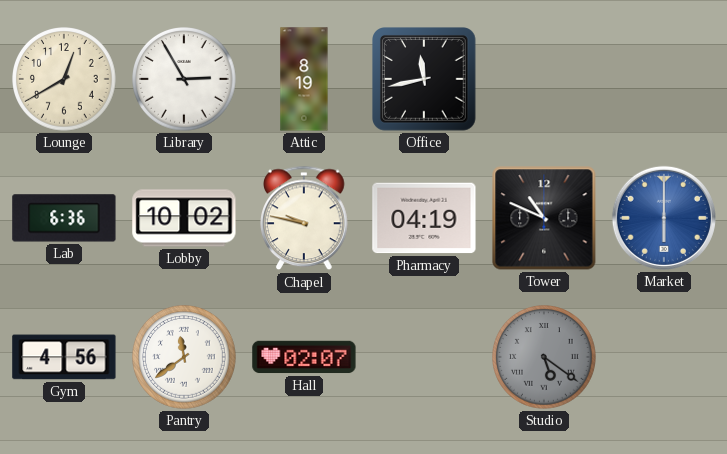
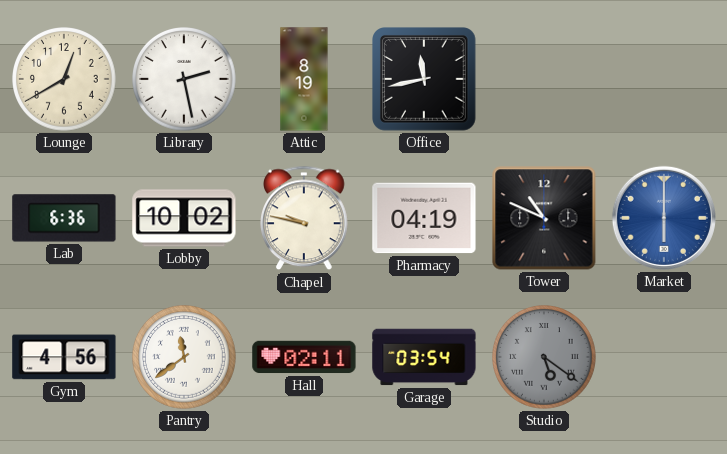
Library: 2:55 -> 2:28 (185, 80)
Hall: 02:07 -> 02:11 (304, 357)
Garage: none -> 03:54 (424, 357)
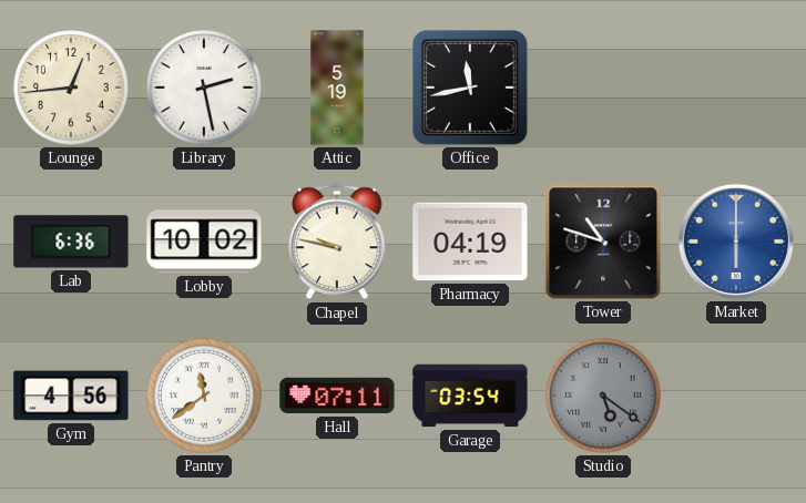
Lounge: 12:40 -> 12:44 (72, 89)
Attic: 8:19 -> 5:19 (337, 88)
Tower: 10:49 -> 10:48 (603, 242)
Hall: 02:11 -> 07:11 (337, 396)
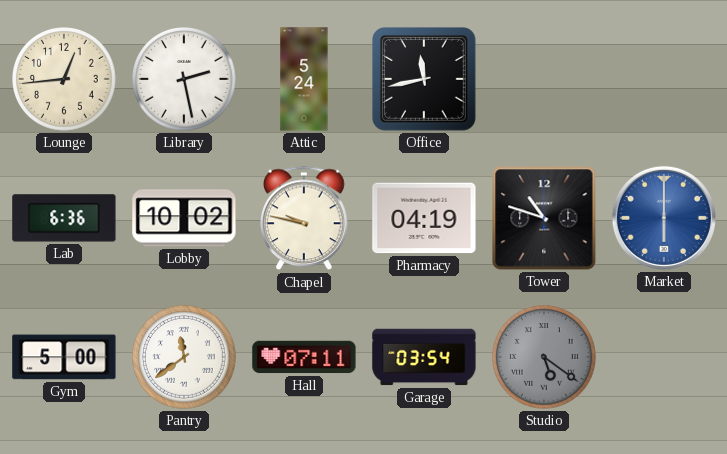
Attic: 5:19 -> 5:24 (304, 79)
Gym: 4:56 -> 5:00 (64, 357)
